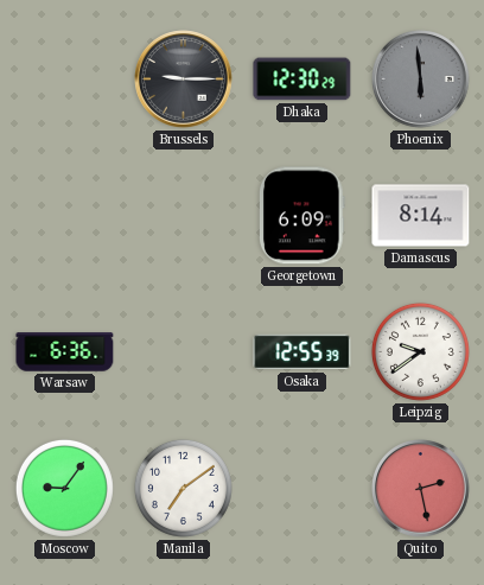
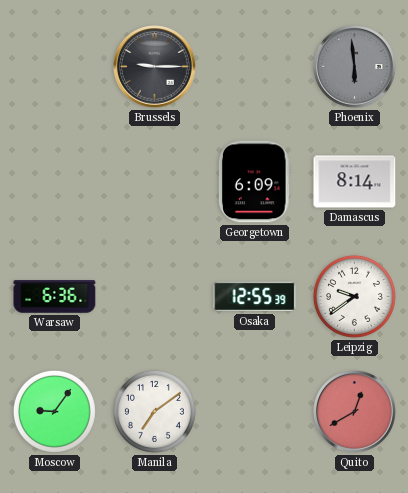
Dhaka: 12:30 -> none (302, 80)
Quito: 2:28 -> 12:40 (355, 412)
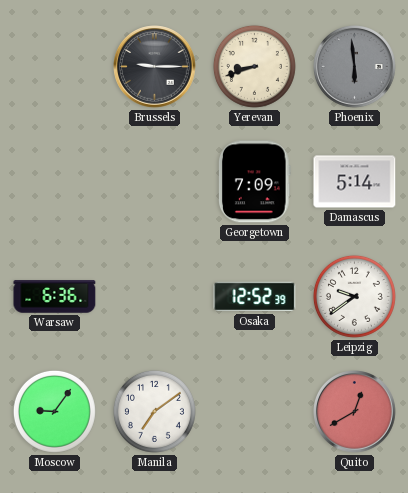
Yerevan: none -> 8:42 (254, 66)
Georgetown: 6:09 -> 7:09 (255, 182)
Damascus: 8:14 -> 5:14 (355, 182)
Osaka: 12:55 -> 12:52 (255, 297)
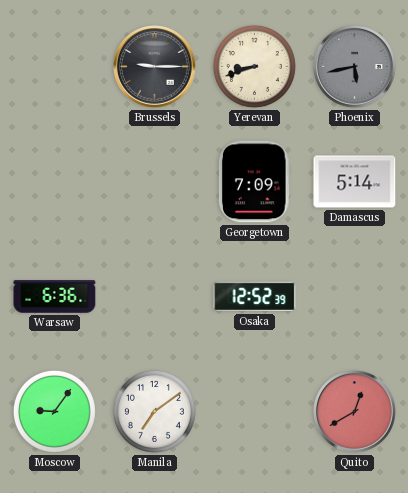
Phoenix: 5:59 -> 5:43 (355, 67)
Leipzig: 9:39 -> none (354, 296)
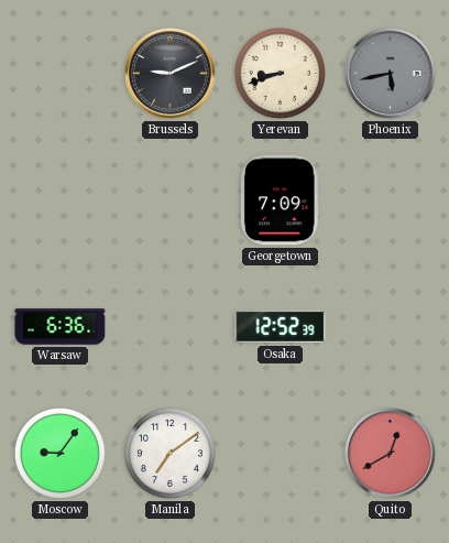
Brussels: 9:15 -> 9:11 (171, 74)
Damascus: 5:14 -> none (355, 182)
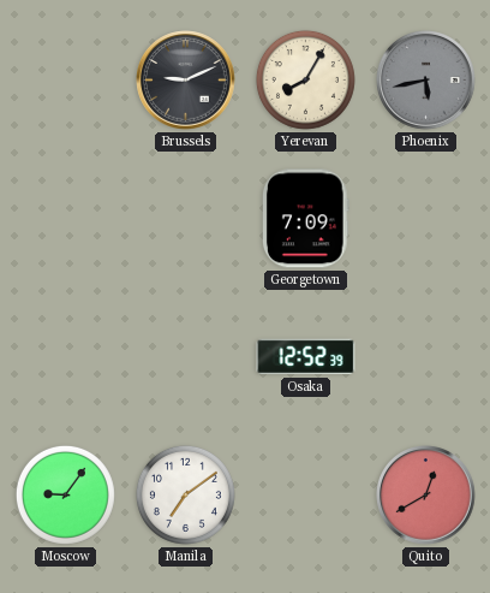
Yerevan: 8:42 -> 8:05 (305, 79)
Warsaw: 6:36 -> none (61, 327)
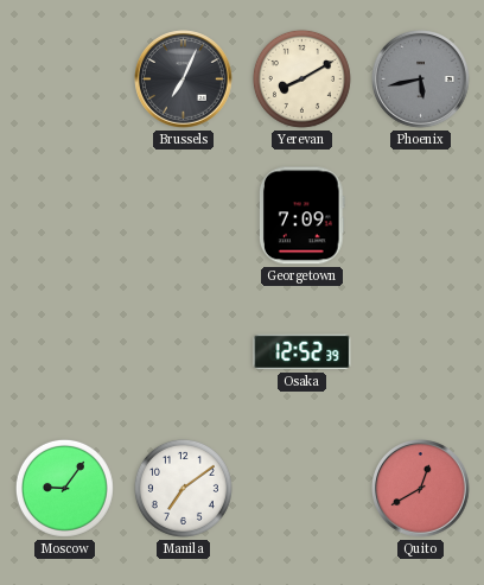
Brussels: 9:11 -> 7:04 (184, 80)
Yerevan: 8:05 -> 8:10 (301, 78)
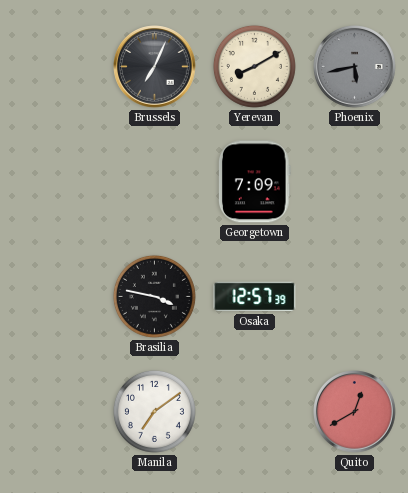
Brasilia: none -> 3:47 (154, 296)
Osaka: 12:52 -> 12:57 (255, 297)
Moscow: 9:06 -> none (64, 488)
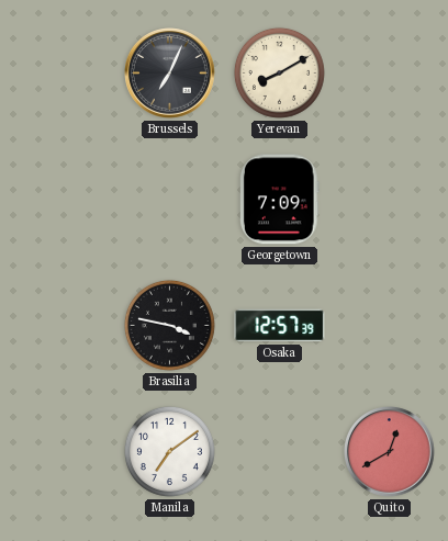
Phoenix: 5:43 -> none (355, 67)
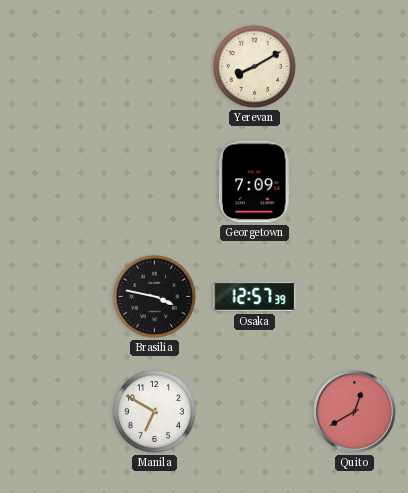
Brussels: 7:04 -> none (170, 74)
Manila: 7:09 -> 6:50 (154, 411)
